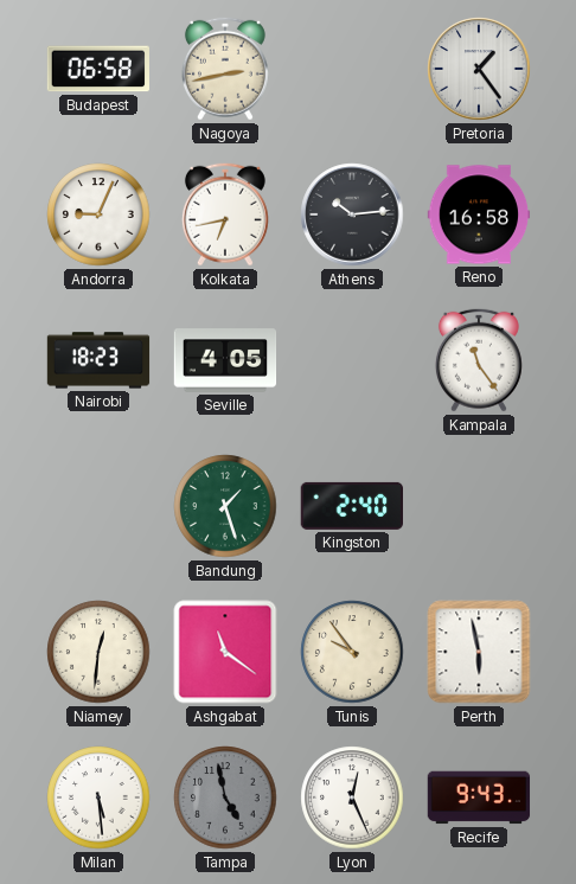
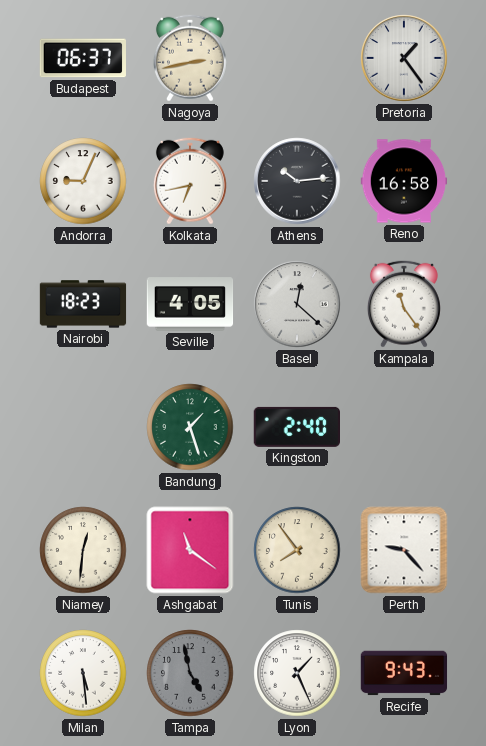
Budapest: 06:58 -> 06:37 (83, 58)
Basel: none -> 12:22 (297, 304)
Tunis: 9:54 -> 7:54 (297, 550)
Perth: 5:58 -> 9:23 (404, 550)
Lyon: 12:26 -> 1:26 (297, 673)
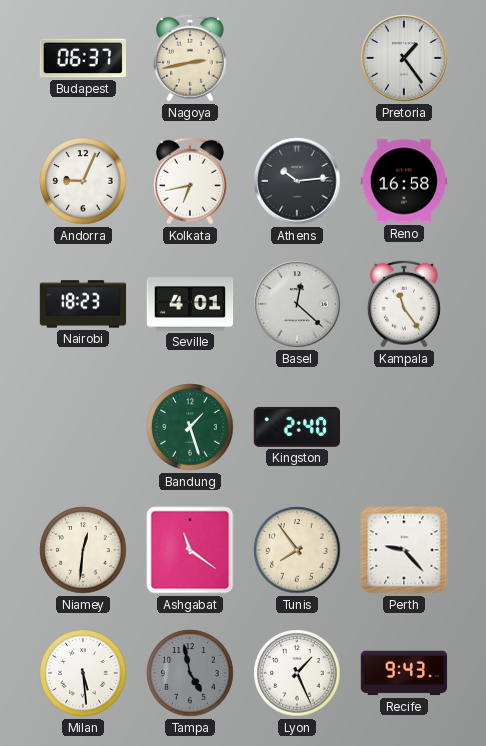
Seville: 4:05 -> 4:01 (190, 304)
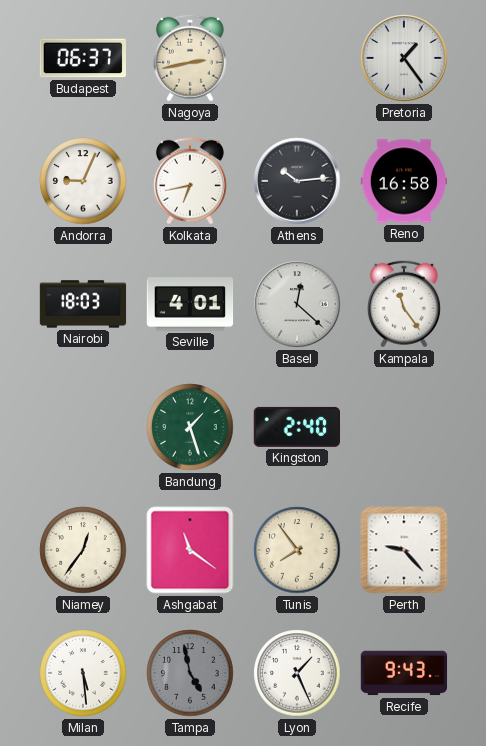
Nairobi: 18:23 -> 18:03 (83, 304)
Niamey: 12:31 -> 12:36 (83, 550)
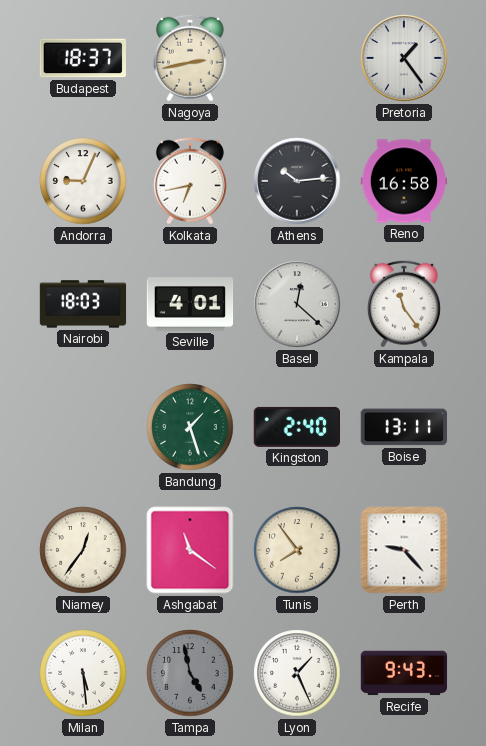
Budapest: 06:37 -> 18:37 (83, 58)
Boise: none -> 13:11 (403, 427)
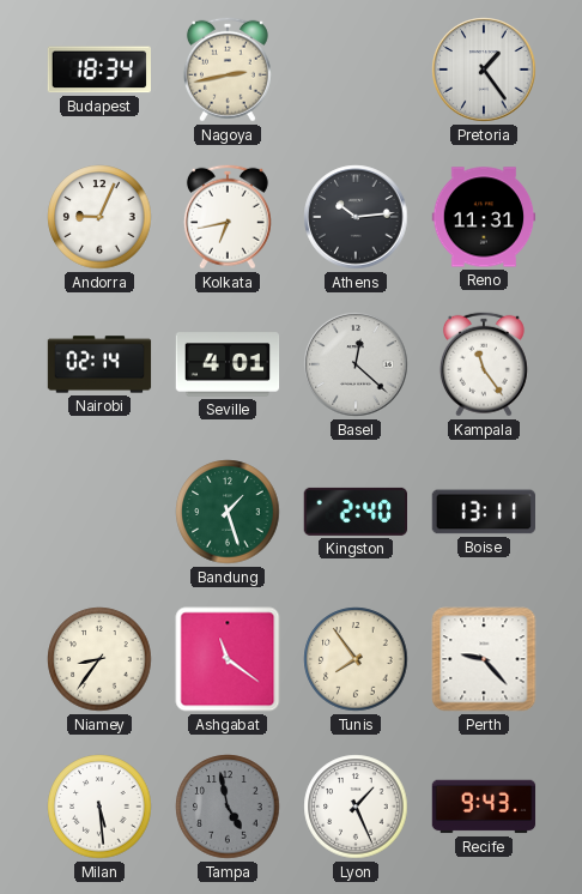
Budapest: 18:37 -> 18:34 (99, 70)
Reno: 16:58 -> 11:31 (484, 217)
Nairobi: 18:03 -> 02:14 (99, 364)
Niamey: 12:36 -> 8:36 (99, 659)
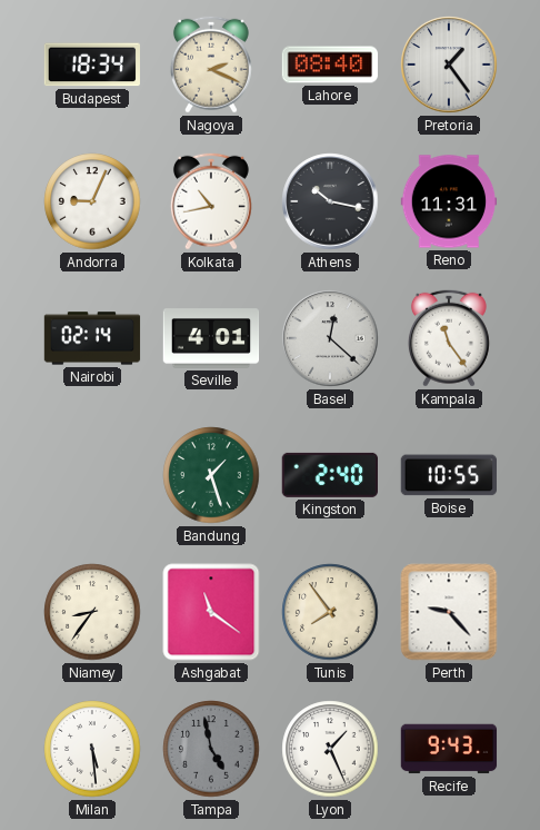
Nagoya: 2:43 -> 2:19 (211, 65)
Lahore: none -> 08:40 (330, 65)
Kolkata: 6:43 -> 10:43 (211, 201)
Athens: 10:14 -> 10:17 (330, 201)
Boise: 13:11 -> 10:55 (448, 475)
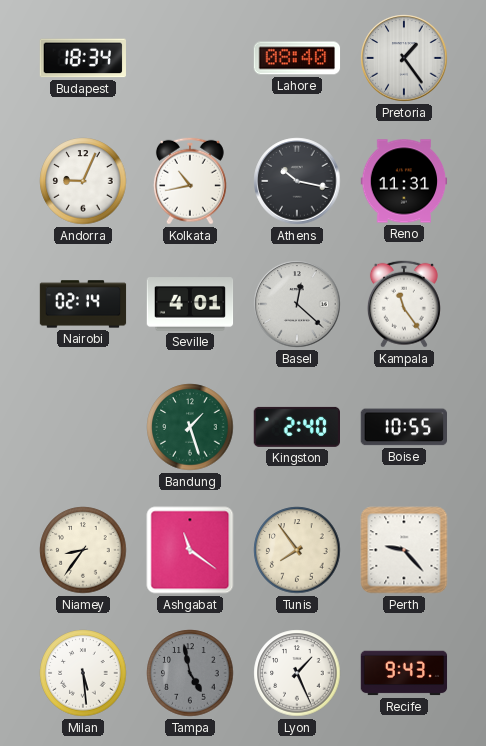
Nagoya: 2:19 -> none (211, 65)
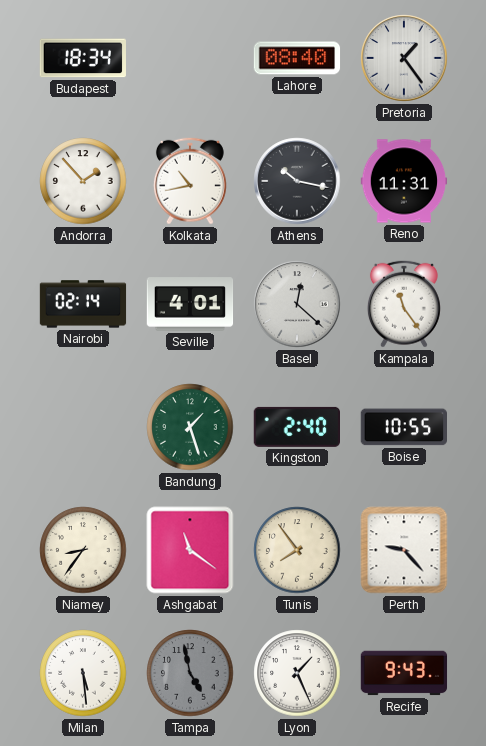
Andorra: 9:04 -> 1:53 (83, 181)
